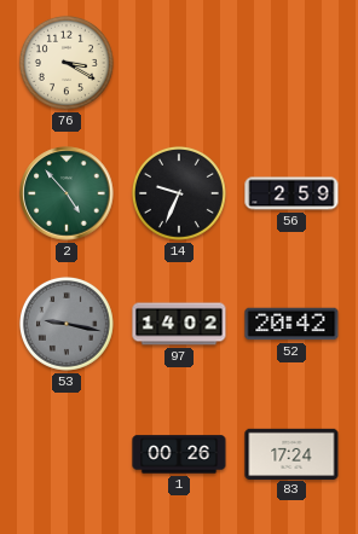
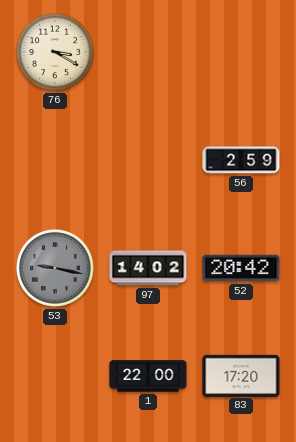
2: 4:53 -> none (67, 193)
14: 9:34 -> none (179, 193)
1: 00:26 -> 22:00 (148, 376)
83: 17:24 -> 17:20 (241, 375)
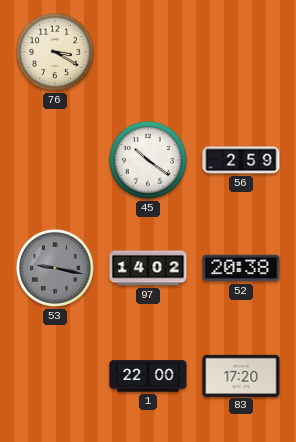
45: none -> 10:21 (148, 160)
52: 20:42 -> 20:38 (241, 268)
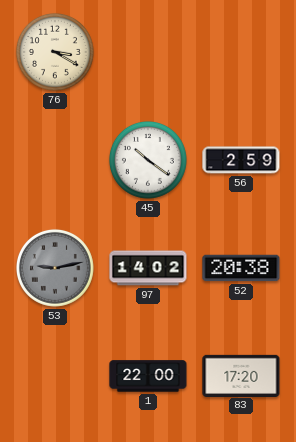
53: 9:17 -> 9:13 (55, 268)
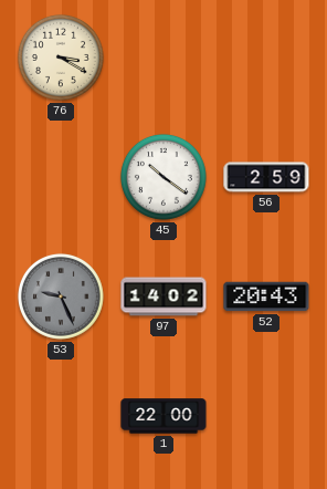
53: 9:13 -> 9:26 (61, 296)
52: 20:38 -> 20:43 (266, 296)
83: 17:20 -> none (241, 375)
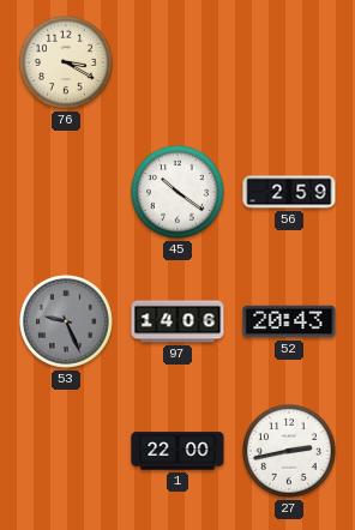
97: 14:02 -> 14:06 (177, 321)
27: none -> 2:43 (289, 451)
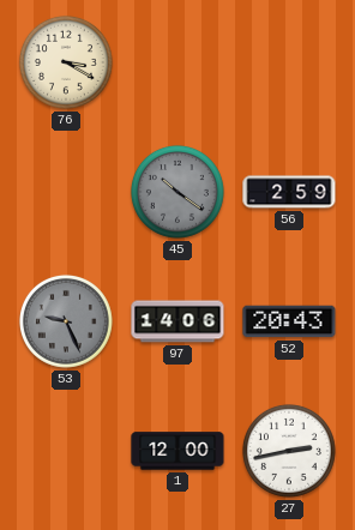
45 dial: white -> grey (177, 192)
1: 22:00 -> 12:00 (177, 451)
